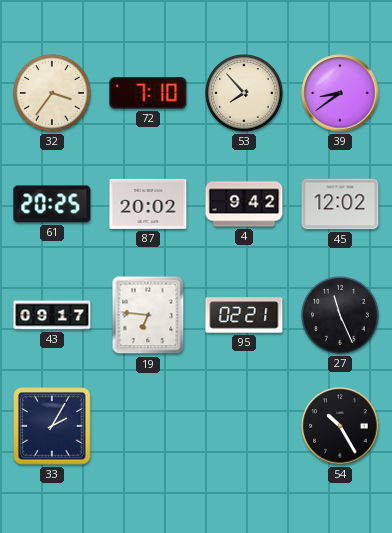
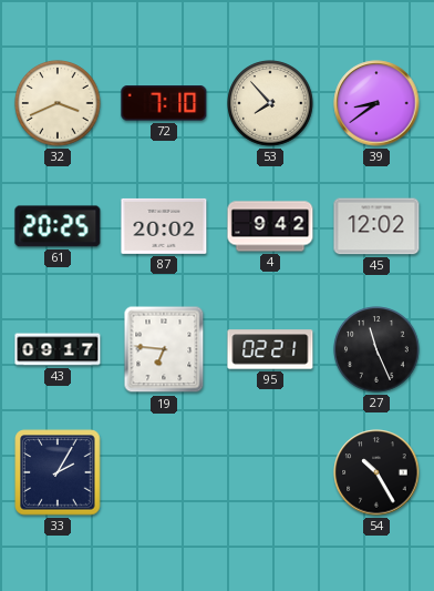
32: 3:36 -> 3:41 (58, 103)
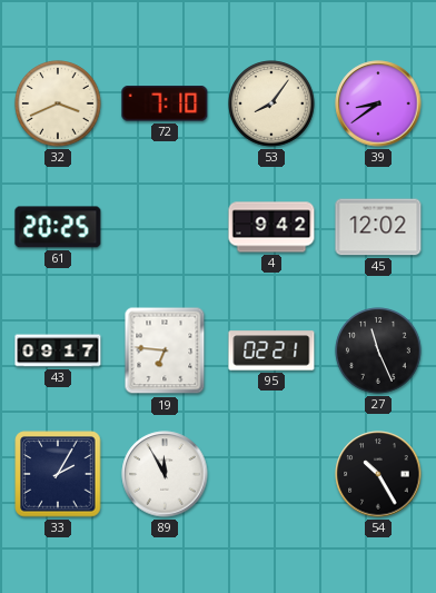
53: 7:53 -> 8:06 (271, 103)
87: 20:02 -> none (164, 226)
89: none -> 11:55 (165, 474)
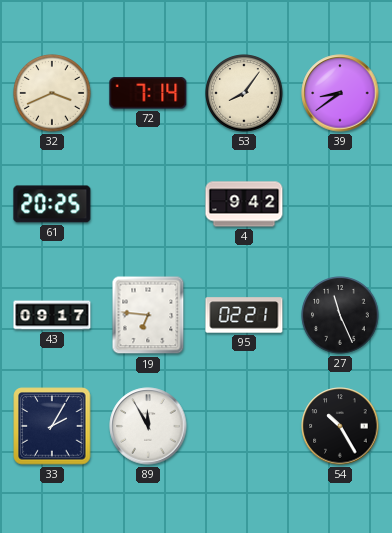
72: 7:10 -> 7:14 (148, 93)
45: 12:02 -> none (378, 227)
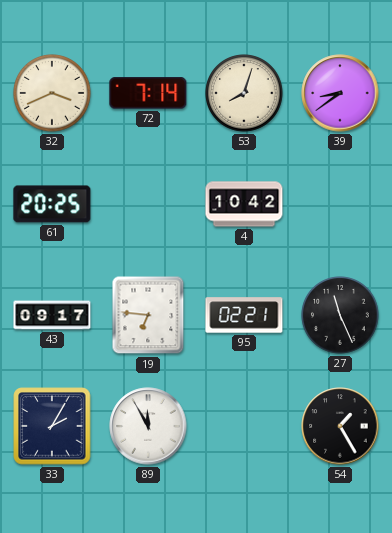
53: 8:06 -> 8:03 (244, 93)
4: 9:42 -> 10:42 (244, 204)
54: 10:25 -> 1:25 (340, 426)
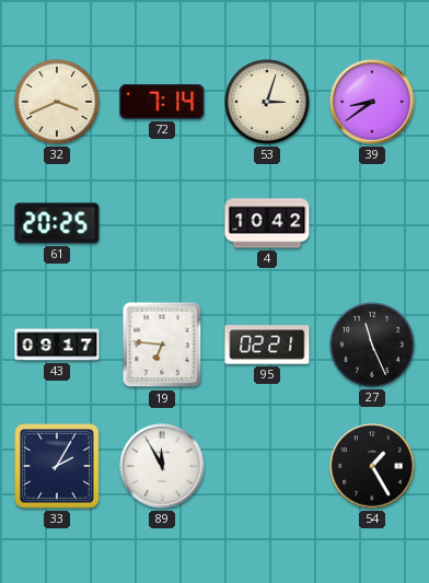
53: 8:03 -> 3:03 (267, 102)
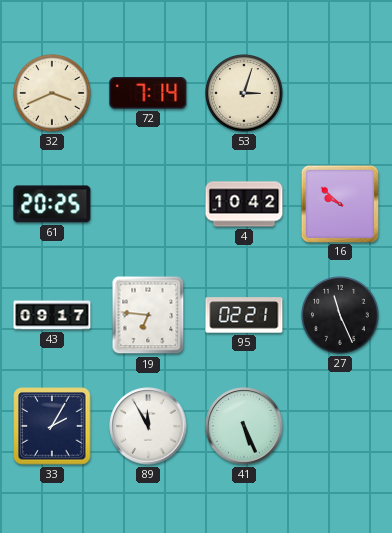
39: 8:39 -> none (372, 102)
16: none -> 9:52 (339, 203)
41: none -> 5:26 (244, 426)
54: 1:25 -> none (372, 466)
